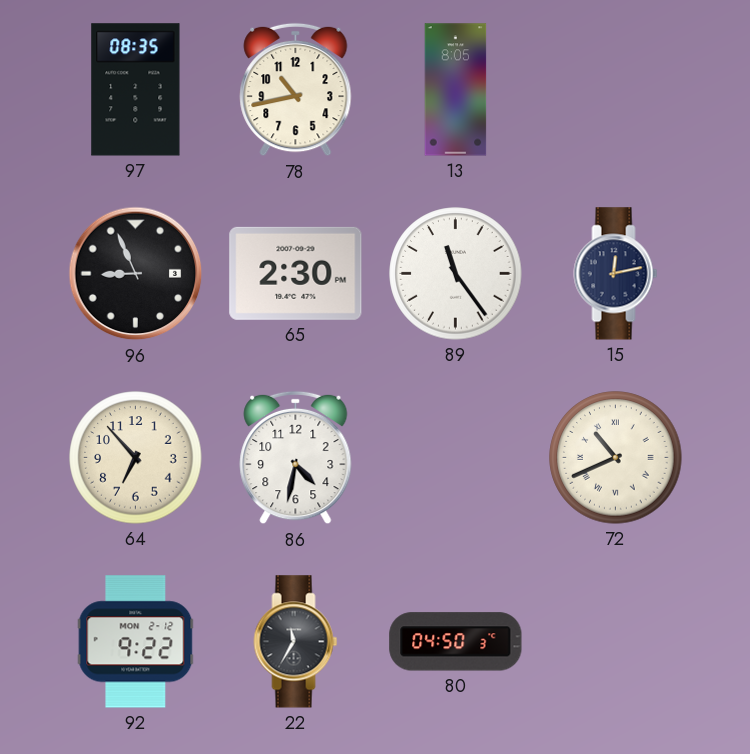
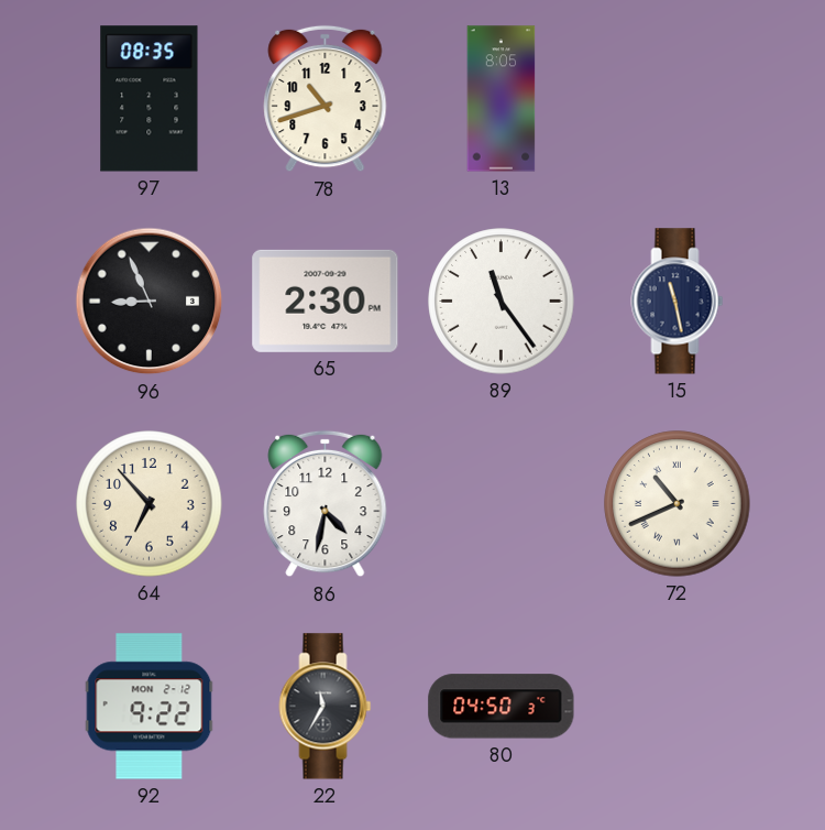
78: 10:43 -> 10:42 (326, 99)
15: 12:13 -> 11:28 (678, 302)
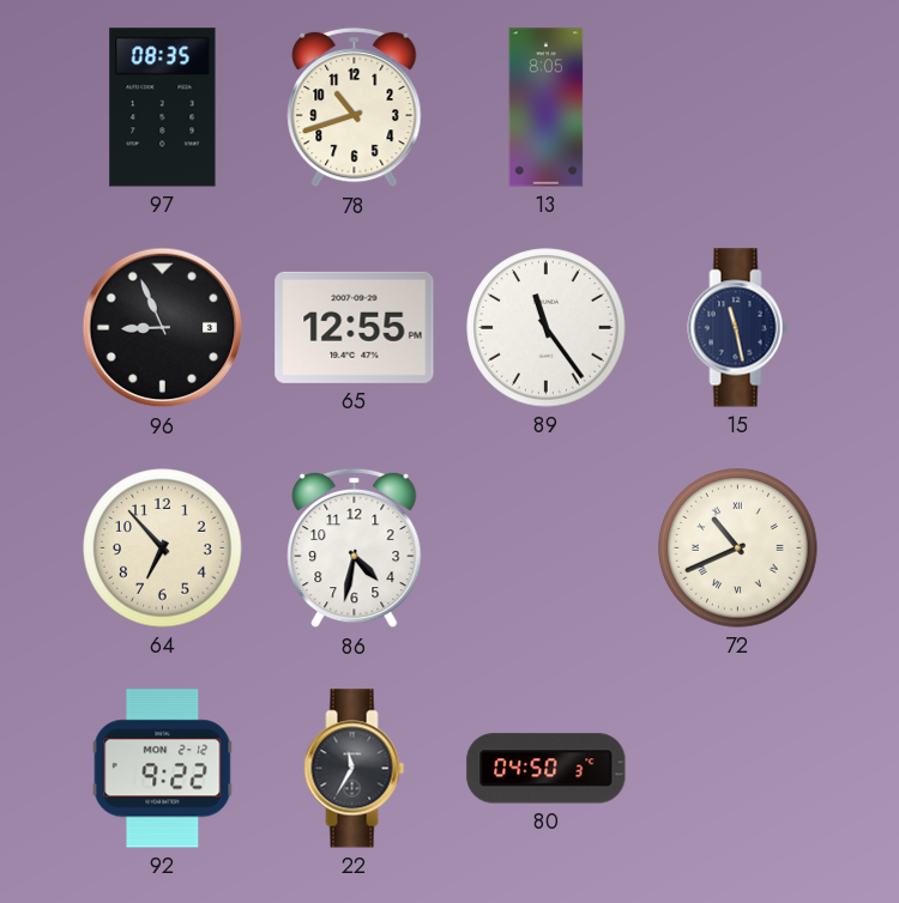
65: 2:30 -> 12:55 (355, 327)
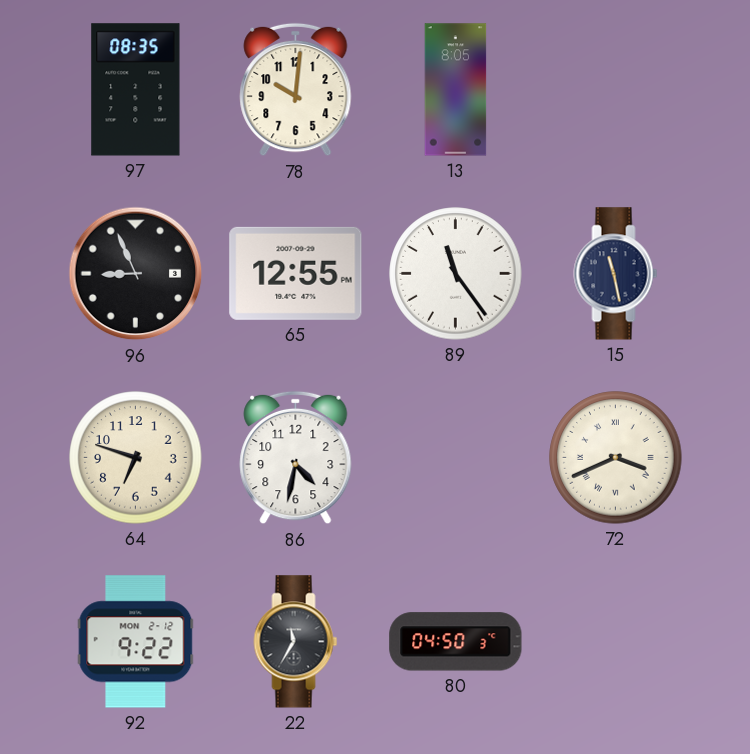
78: 10:42 -> 10:01 (296, 90)
64: 6:53 -> 6:48 (136, 458)
72: 10:41 -> 3:41 (616, 458)
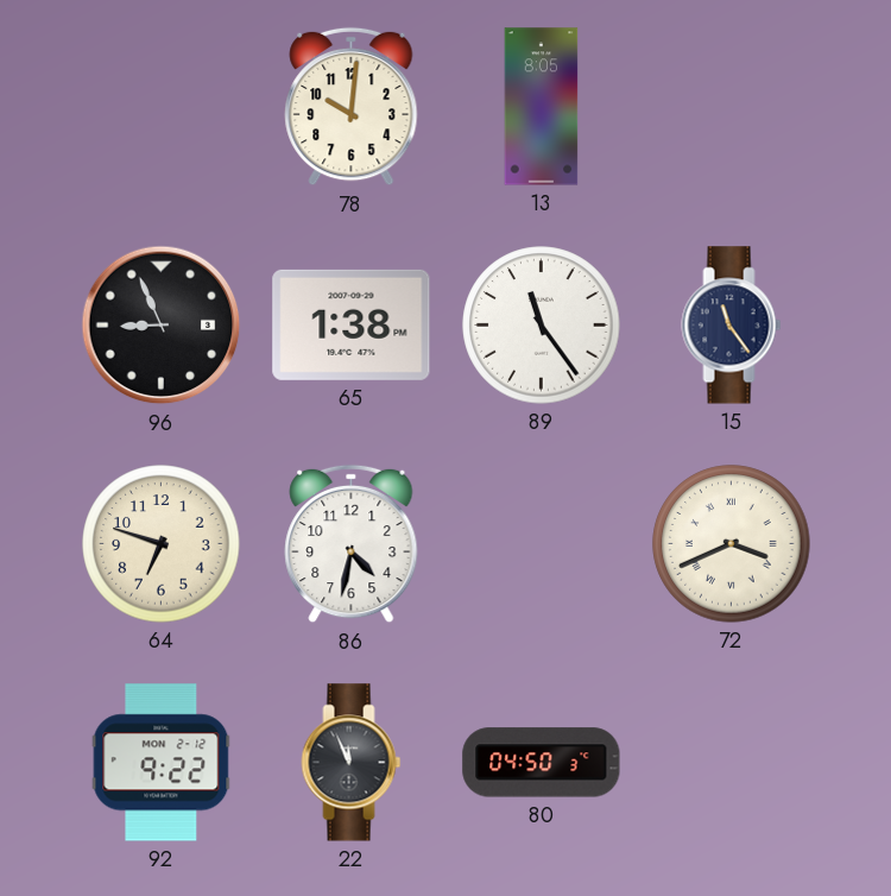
97: 08:35 -> none (136, 90)
65: 12:55 -> 1:38 (352, 324)
15: 11:28 -> 11:24 (732, 326)
22: 11:35 -> 11:56 (352, 763)
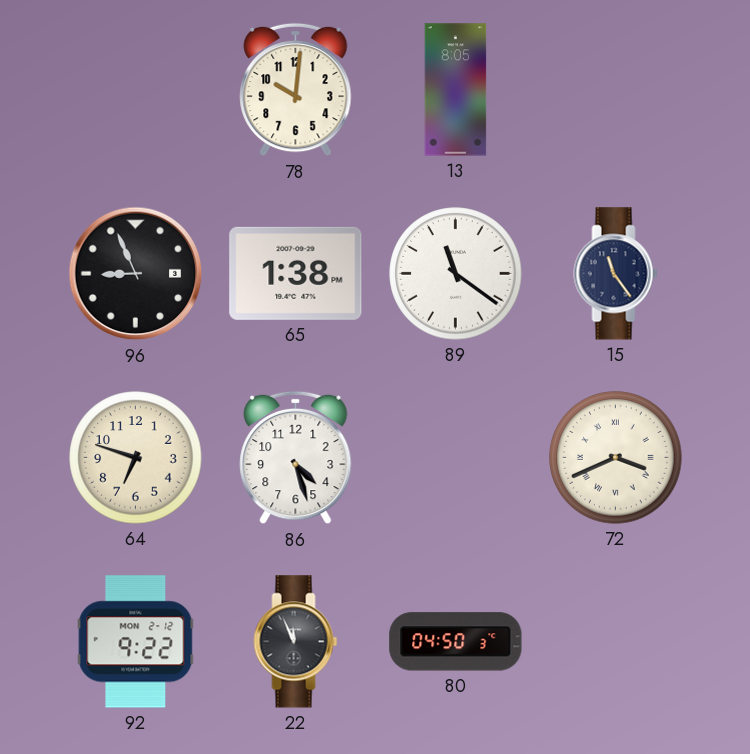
89: 11:24 -> 11:21 (456, 274)
86: 4:32 -> 4:27 (296, 458)
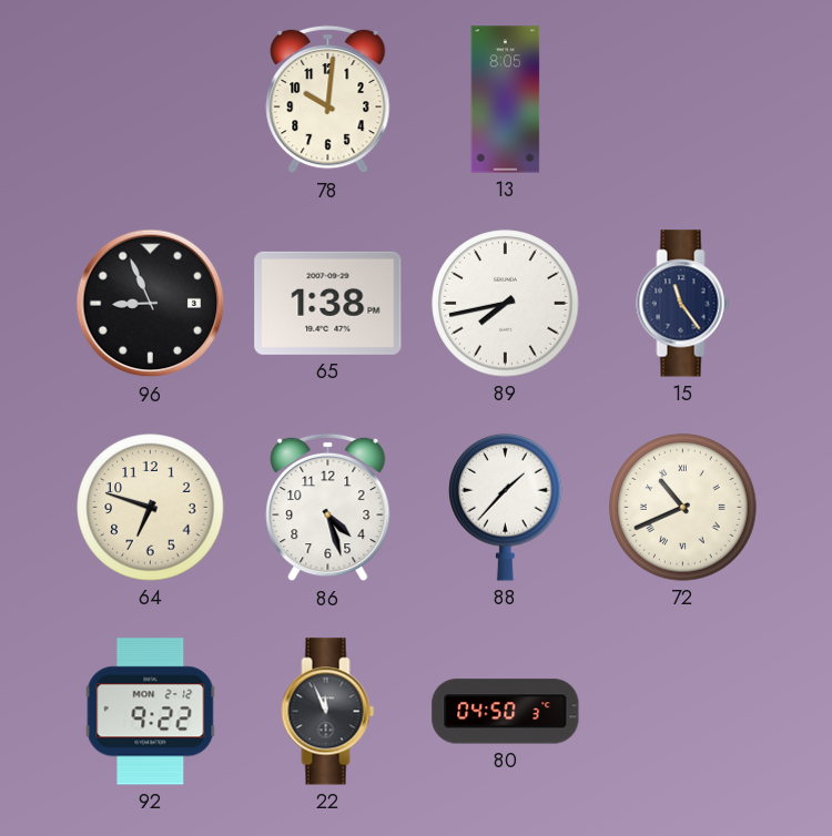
89: 11:21 -> 7:43 (506, 304)
88: none -> 1:37 (506, 507)
72: 3:41 -> 10:41 (683, 508)
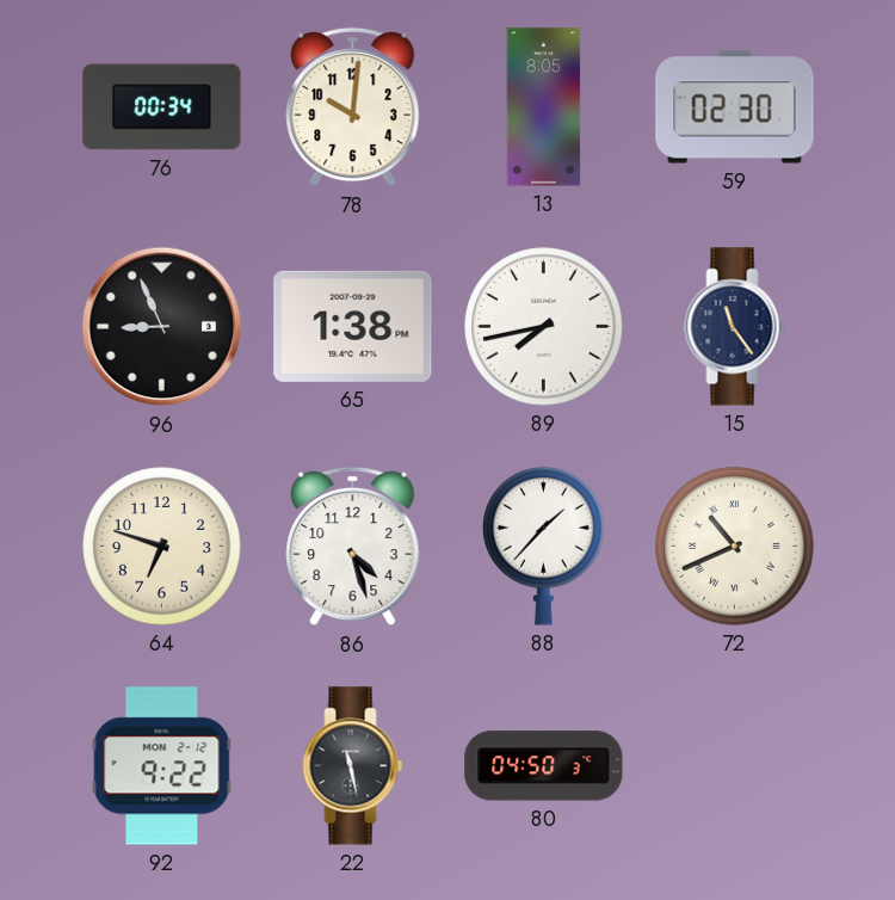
76: none -> 00:34 (162, 107)
59: none -> 02:30 (735, 107)
22: 11:56 -> 11:28 (353, 766)
